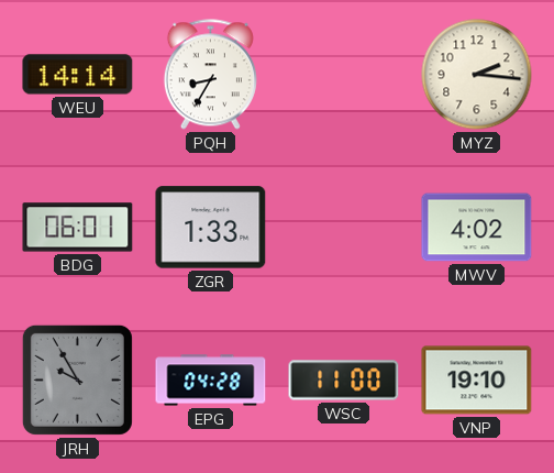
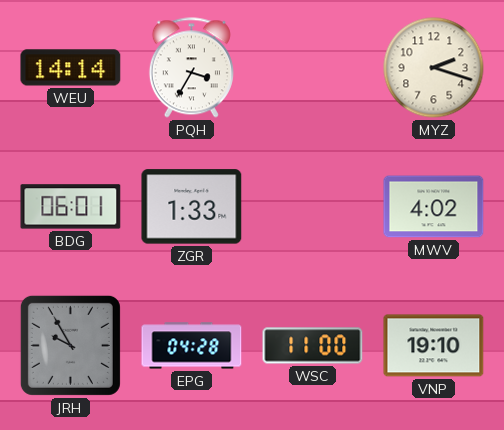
PQH: 8:35 -> 3:35 (191, 68)
MYZ: 2:16 -> 2:18 (434, 68)
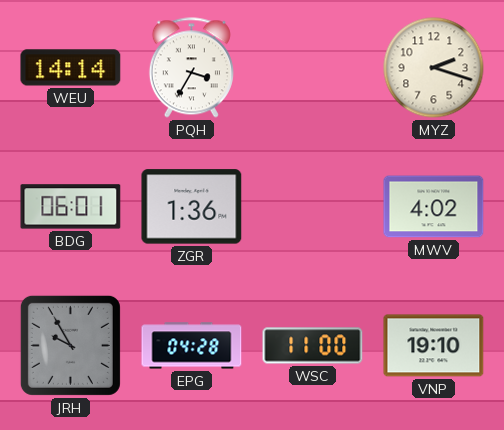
ZGR: 1:33 -> 1:36 (192, 207)
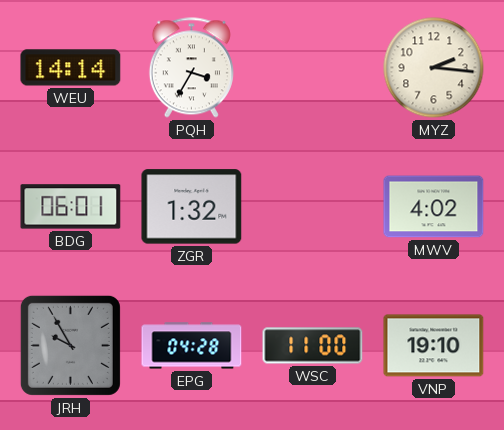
MYZ: 2:18 -> 2:16 (434, 68)
ZGR: 1:36 -> 1:32 (192, 207)
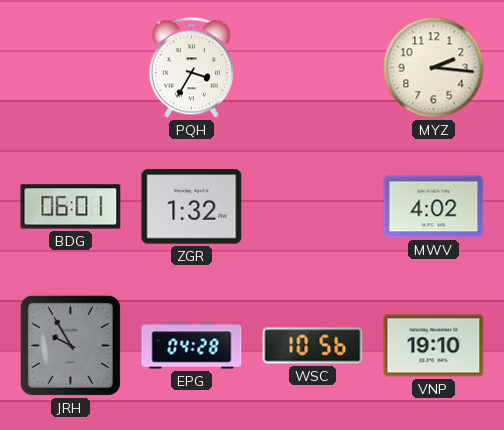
WEU: 14:14 -> none (71, 68)
WSC: 11:00 -> 10:56 (313, 346)
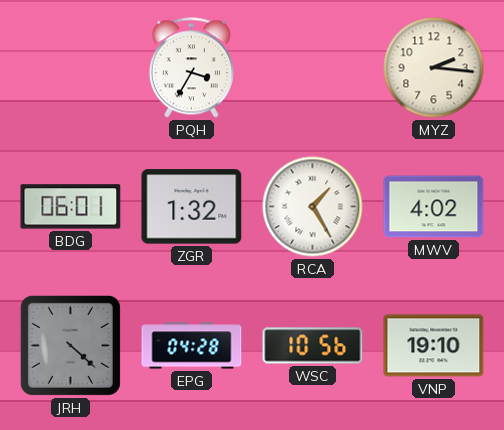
RCA: none -> 1:25 (313, 207)
JRH: 9:55 -> 4:22 (70, 345)
